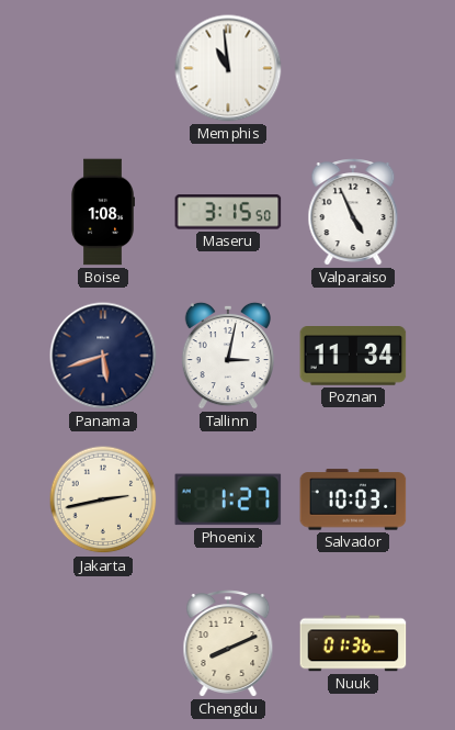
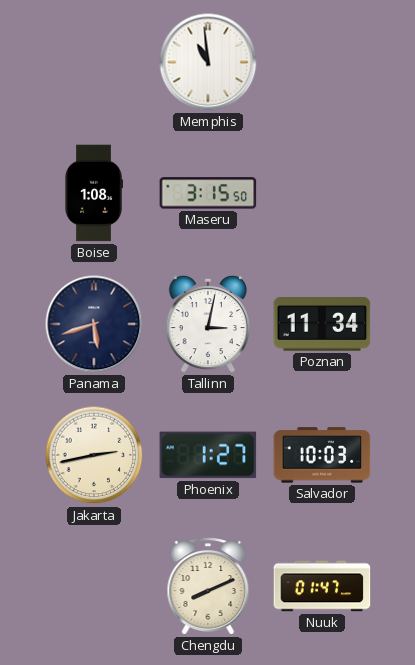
Valparaiso: 4:56 -> none (353, 212)
Nuuk: 01:36 -> 01:47 (322, 586)
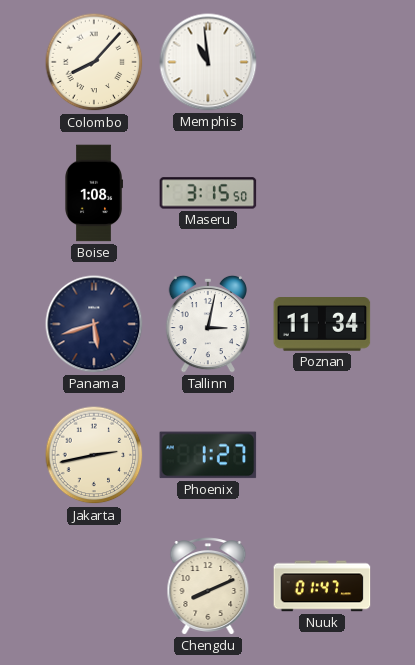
Colombo: none -> 8:07 (94, 62)
Salvador: 10:03 -> none (322, 455)
